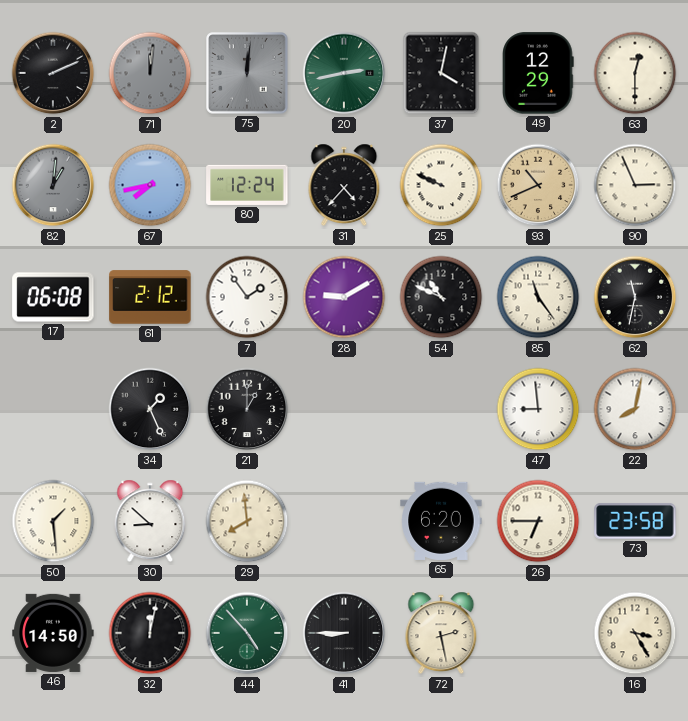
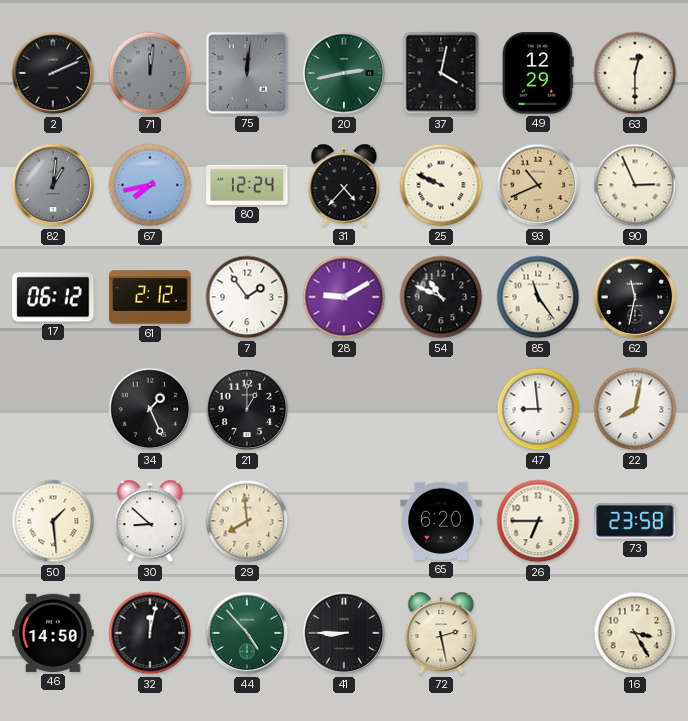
17: 06:08 -> 06:12 (53, 297)
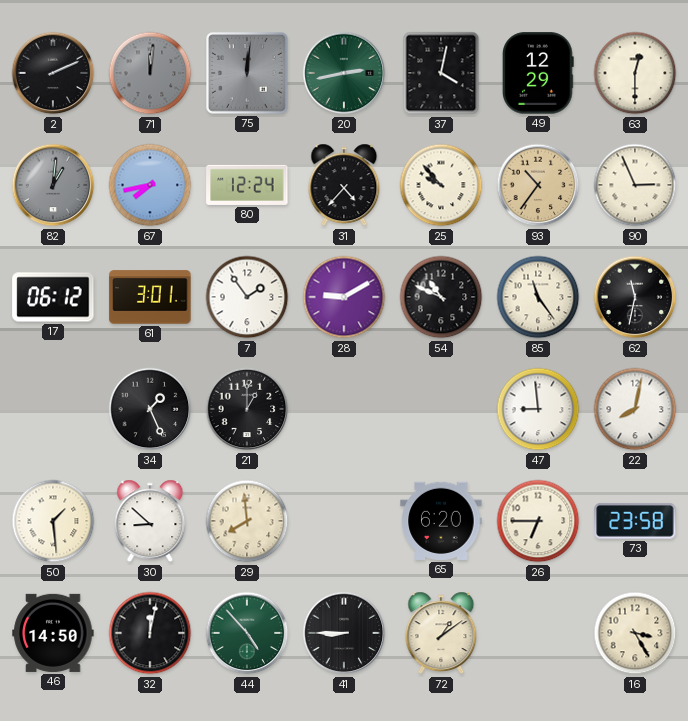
25: 9:49 -> 9:53 (441, 185)
93: 10:41 -> 10:36 (538, 185)
61: 2:12 -> 3:01 (150, 297)
72: 2:28 -> 1:09 (441, 633)
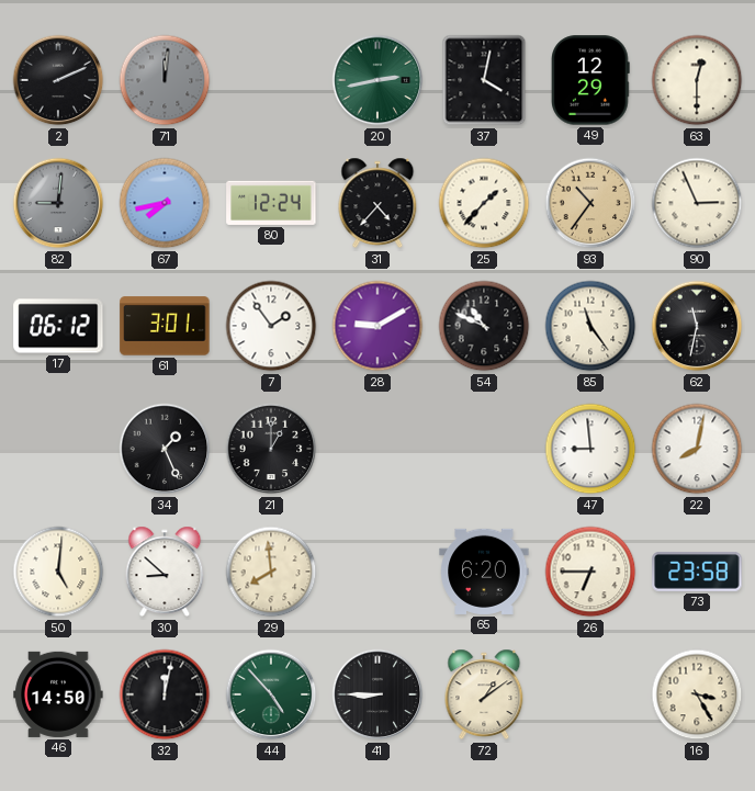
75: 12:01 -> none (247, 73)
82: 1:01 -> 9:01 (58, 203)
25: 9:53 -> 1:37 (484, 203)
50: 1:29 -> 5:01 (58, 572)
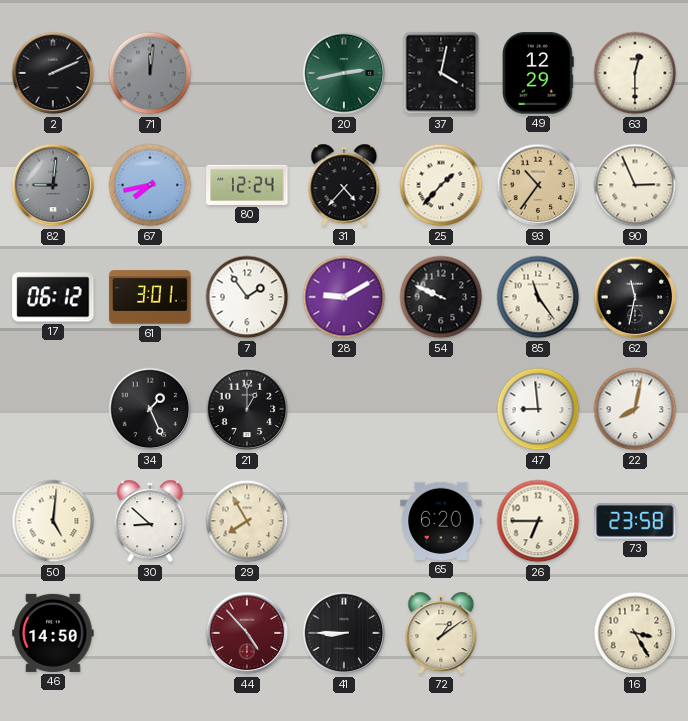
54: 10:49 -> 9:49 (441, 297)
29: 7:59 -> 7:55 (247, 521)
32: 12:02 -> none (165, 694)
44 dial: green -> burgundy (247, 633)
